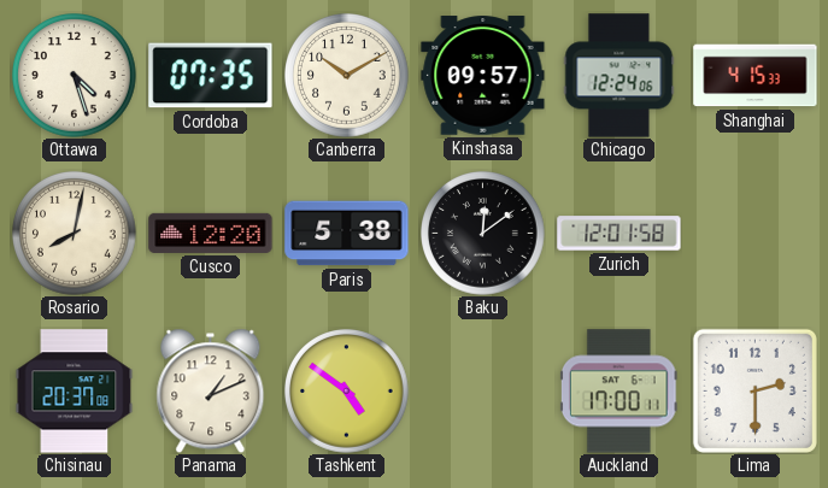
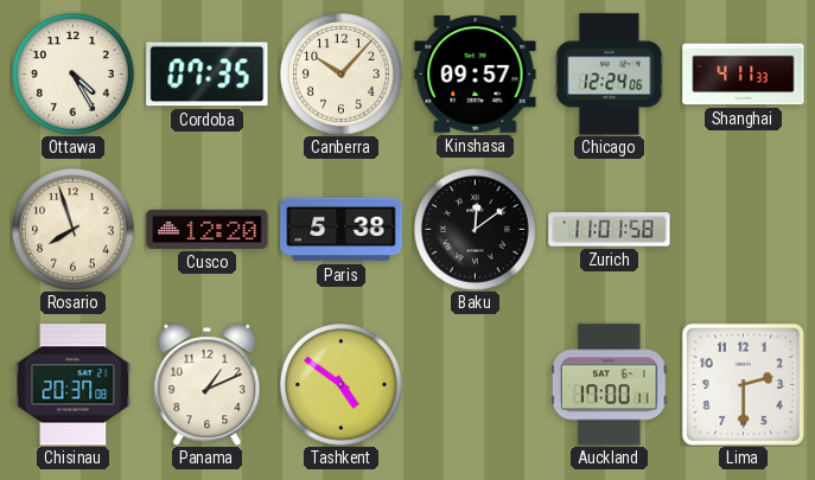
Ottawa: 4:27 -> 4:25 (74, 75)
Canberra: 10:10 -> 10:07 (342, 75)
Shanghai: 4:15 -> 4:11 (744, 75)
Rosario: 8:02 -> 7:57 (74, 230)
Zurich: 12:01 -> 11:01 (610, 230)
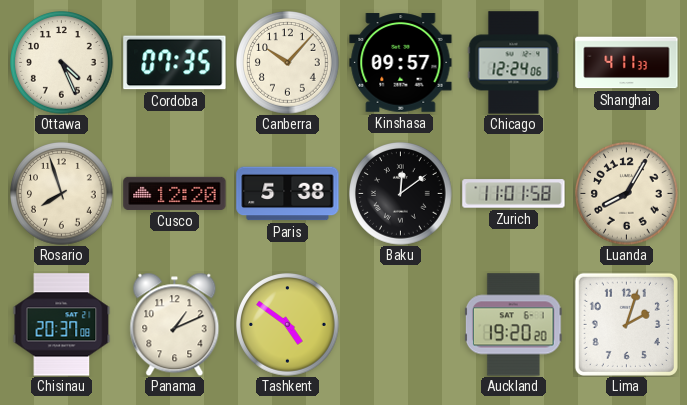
Ottawa: 4:25 -> 4:26 (62, 63)
Luanda: none -> 8:05 (627, 194)
Auckland: 17:00 -> 19:20 (513, 325)
Lima: 2:30 -> 2:03 (626, 324)
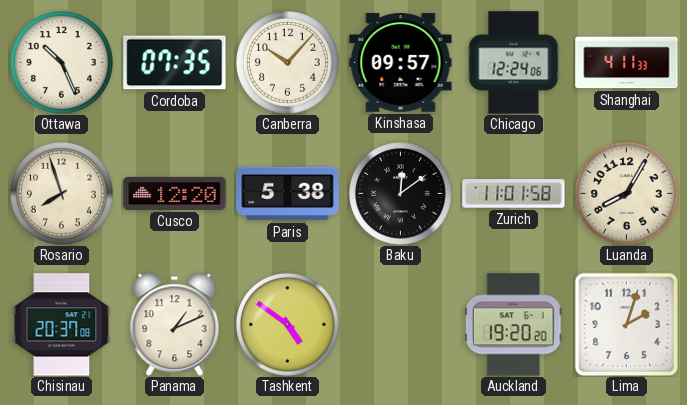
Ottawa: 4:26 -> 10:26 (62, 63)
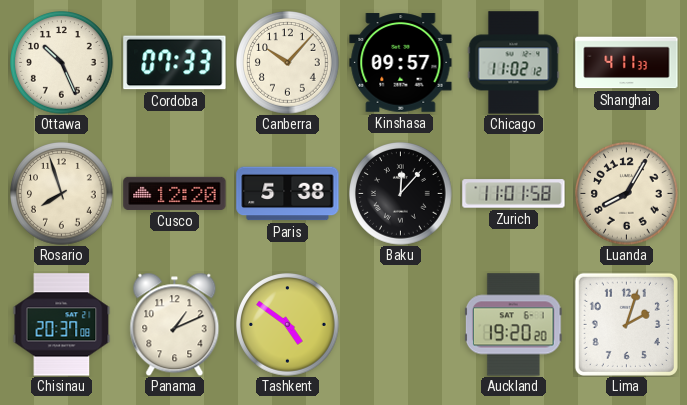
Cordoba: 07:35 -> 07:33 (175, 63)
Chicago: 12:24 -> 11:02 (514, 63)
Baku: 12:09 -> 12:07 (401, 194)
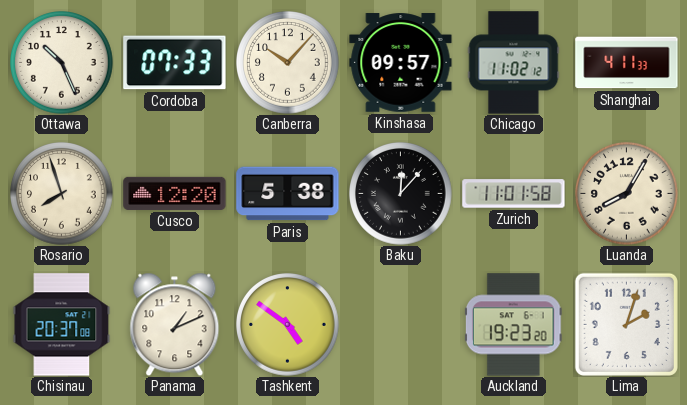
Auckland: 19:20 -> 19:23 (513, 325)
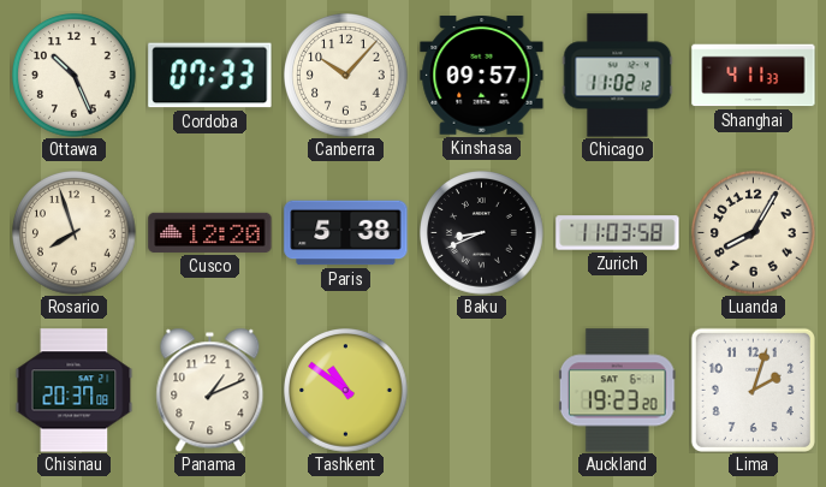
Baku: 12:07 -> 8:41 (482, 233)
Zurich: 11:01 -> 11:03 (618, 233)
Tashkent: 4:51 -> 10:51 (346, 391)
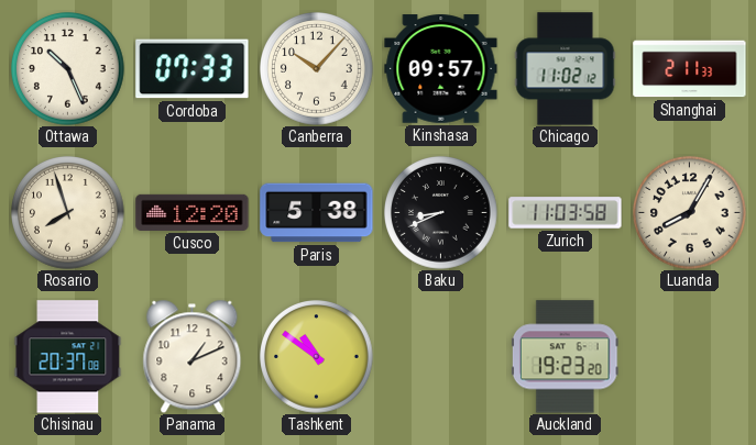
Shanghai: 4:11 -> 2:11 (690, 69)
Lima: 2:03 -> none (753, 390)
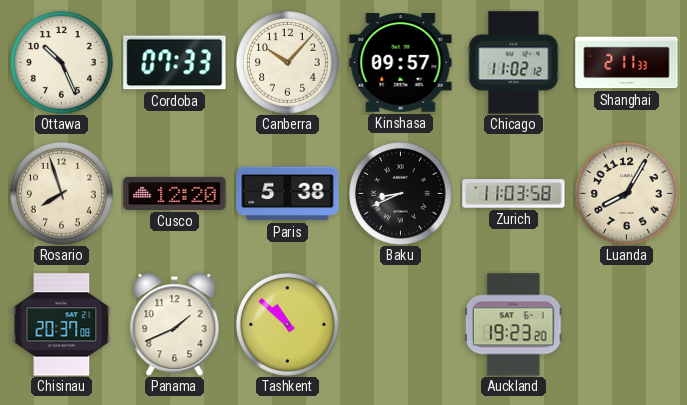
Panama: 1:11 -> 1:41 (175, 324)
Tashkent: 10:51 -> 10:52 (288, 325)
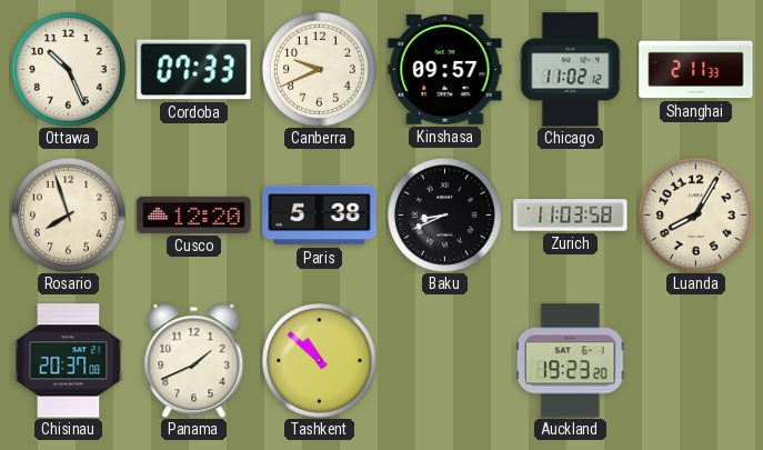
Canberra: 10:07 -> 9:41 (320, 70)
